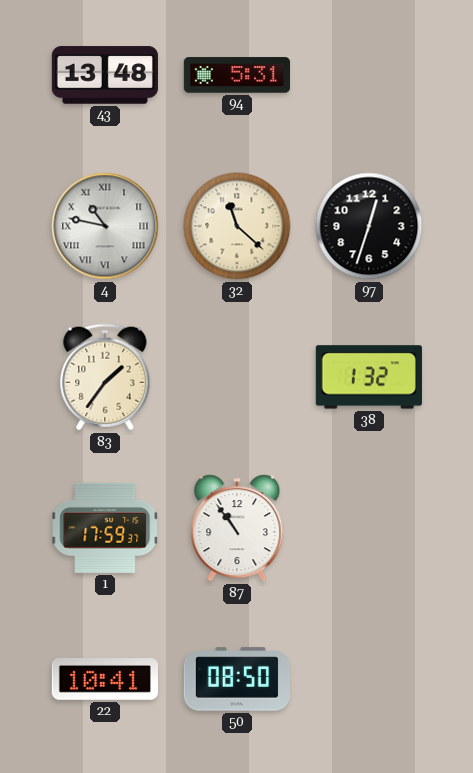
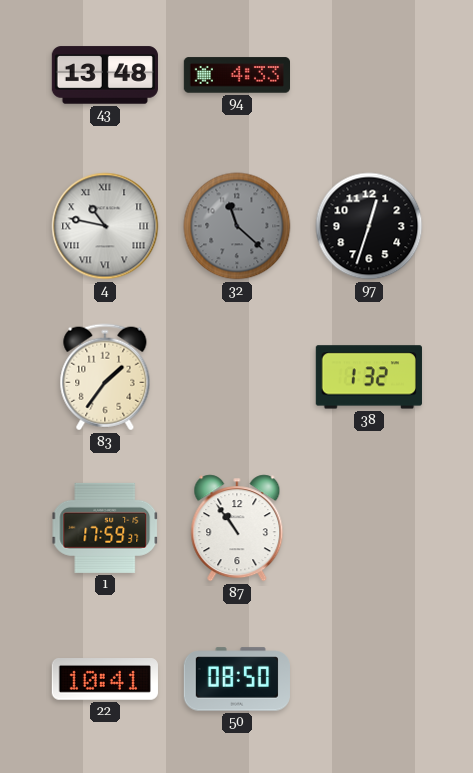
94: 5:31 -> 4:33 (236, 75)
32 dial: cream -> grey (237, 226)
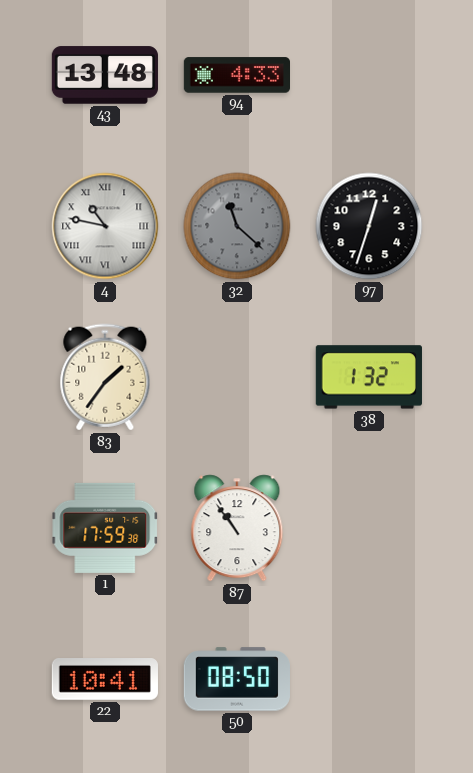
1: 17:59:37 -> 17:59:38 (105, 528)
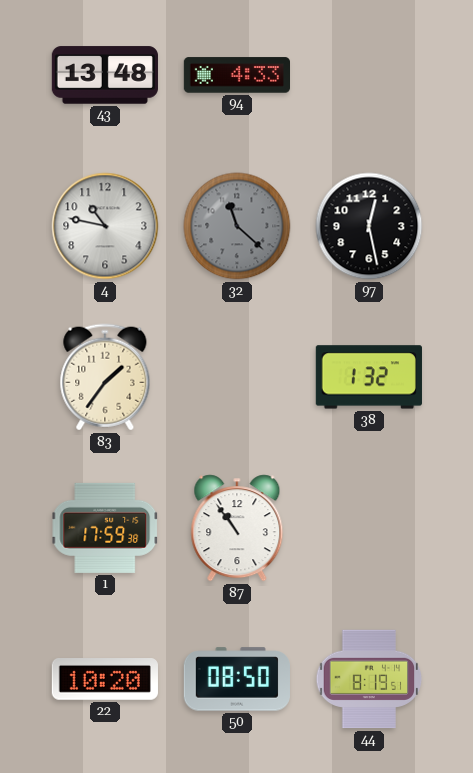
4 numerals: Roman -> Arabic (105, 226)
97: 12:33 -> 12:28 (369, 226)
22: 10:41 -> 10:20 (105, 680)
44: none -> 8:19 (369, 679)
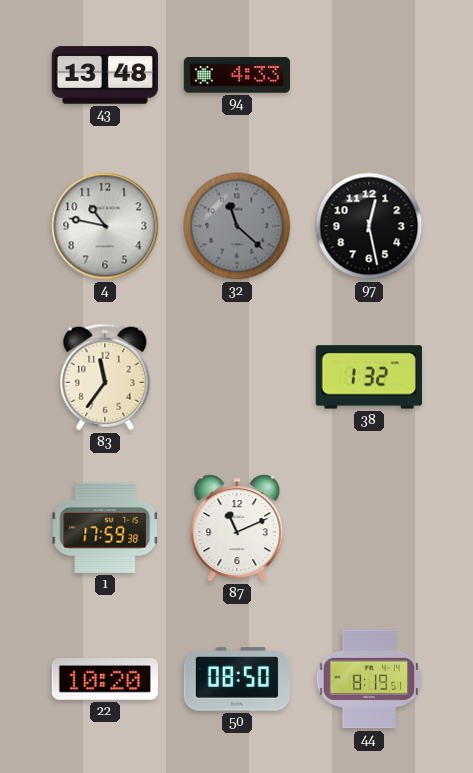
83: 1:36 -> 11:36 (105, 377)
87: 10:54 -> 11:11 (237, 528)
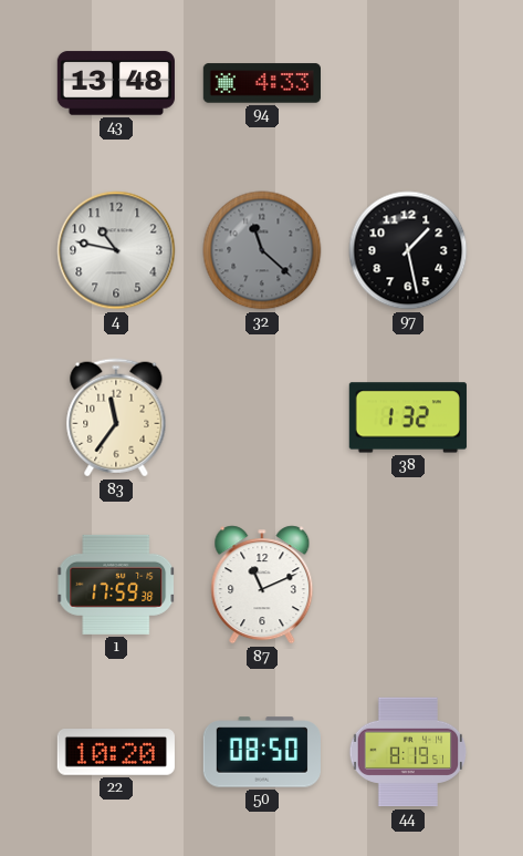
97: 12:28 -> 1:28 (408, 250)
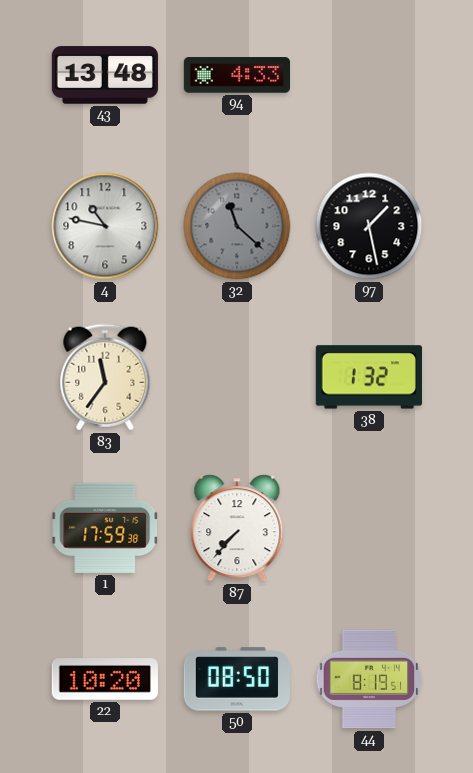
87: 11:11 -> 7:37 (237, 528)
